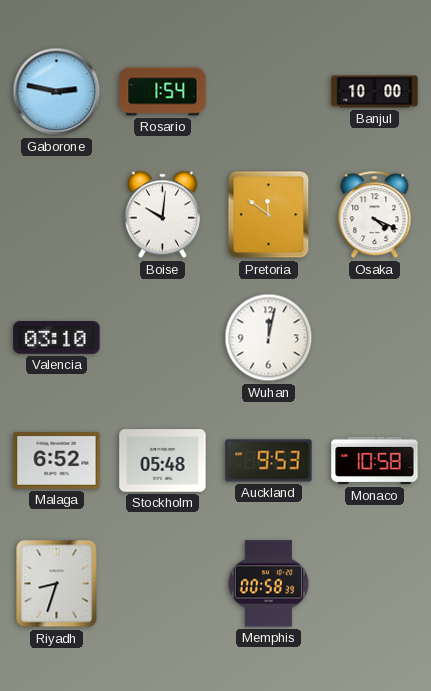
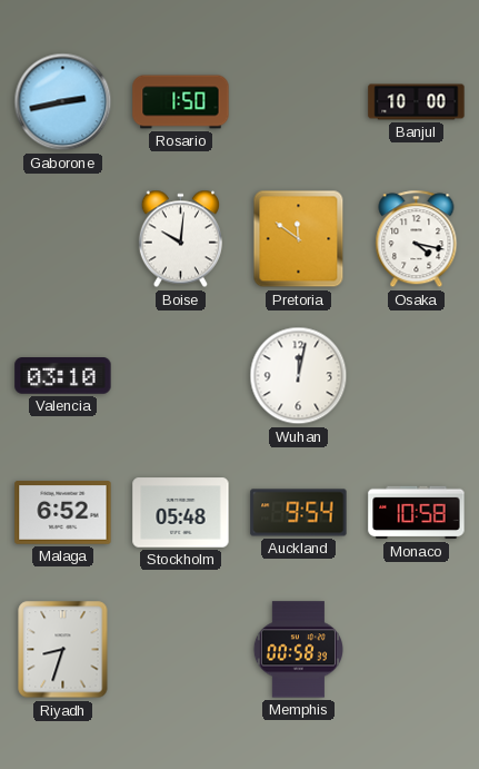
Gaborone: 2:47 -> 2:43 (63, 102)
Rosario: 1:54 -> 1:50 (181, 102)
Osaka: 4:19 -> 4:17 (417, 239)
Auckland: 9:53 -> 9:54 (299, 513)
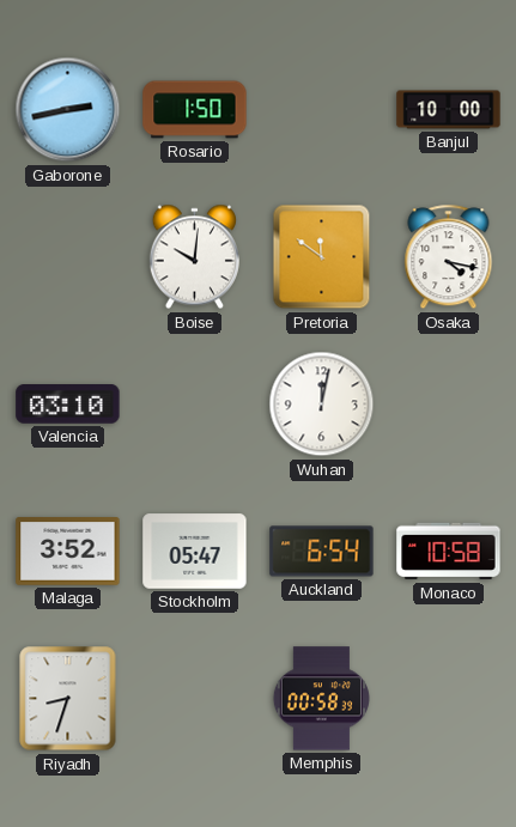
Malaga: 6:52 -> 3:52 (68, 552)
Stockholm: 05:48 -> 05:47 (195, 552)
Auckland: 9:54 -> 6:54 (322, 552)
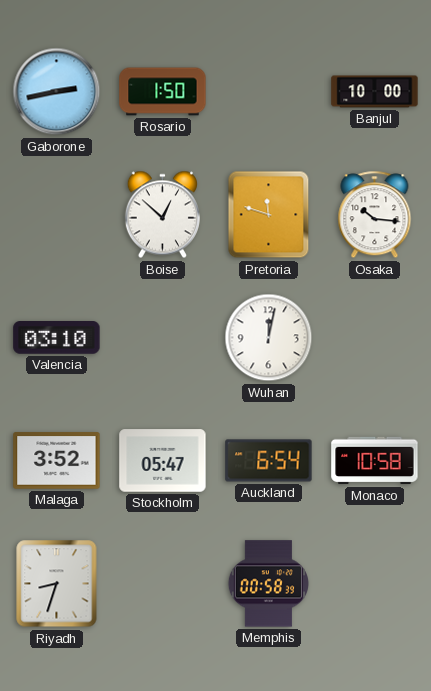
Boise: 10:01 -> 12:52 (162, 215)
Pretoria: 11:51 -> 11:48 (269, 215)
Osaka: 4:17 -> 10:16 (375, 215)
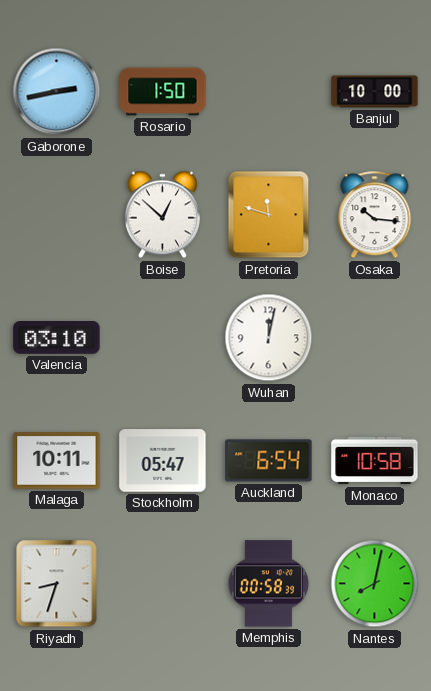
Malaga: 3:52 -> 10:11 (57, 461)
Nantes: none -> 8:02 (375, 584)
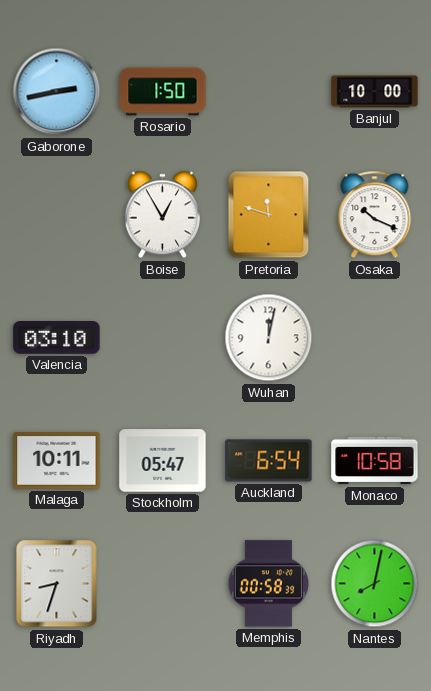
Boise: 12:52 -> 12:55 (162, 215)
Osaka: 10:16 -> 10:19 (375, 215)
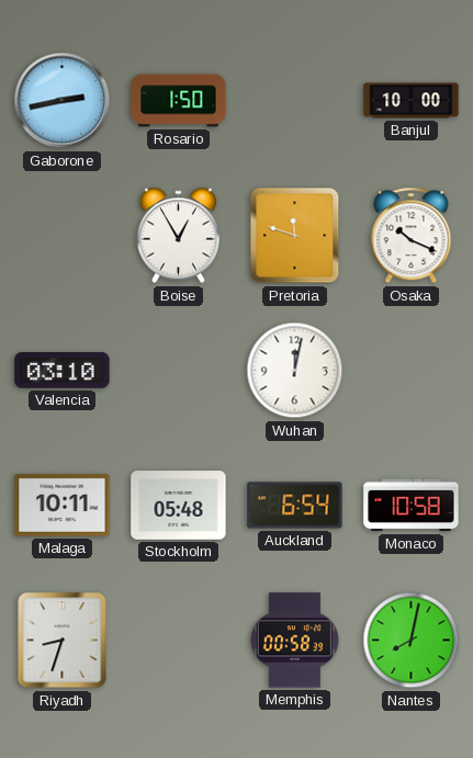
Stockholm: 05:47 -> 05:48 (179, 506)
